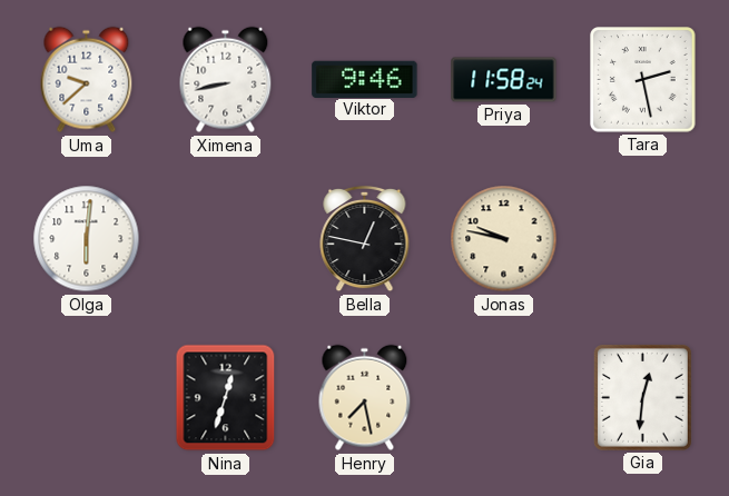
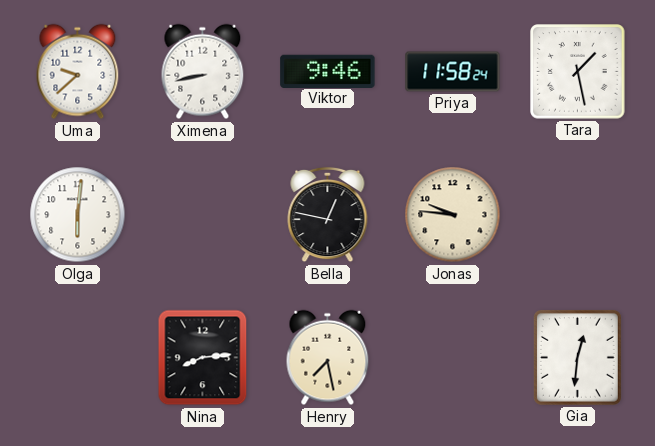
Tara: 2:28 -> 1:28 (578, 72)
Jonas: 9:47 -> 9:46 (453, 215)
Nina: 12:33 -> 8:14 (203, 358)
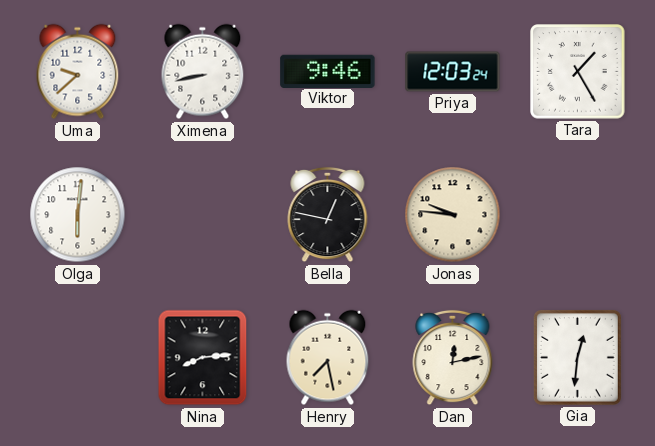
Priya: 11:58 -> 12:03 (453, 72)
Tara: 1:28 -> 1:25 (578, 72)
Dan: none -> 12:13 (453, 358)
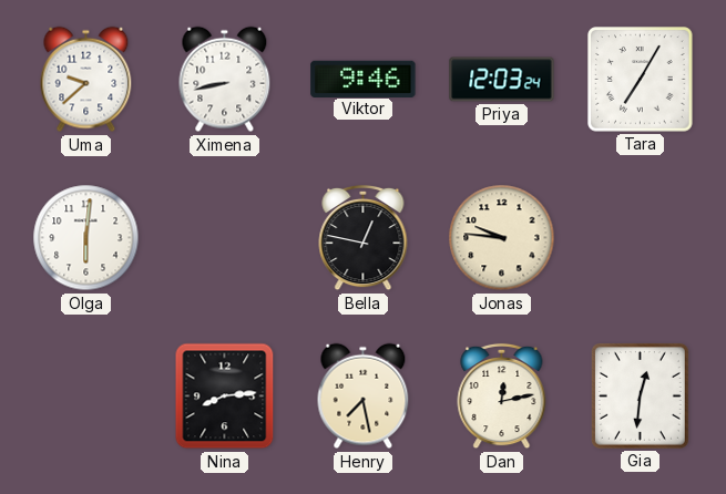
Tara: 1:25 -> 7:05 (641, 80)
